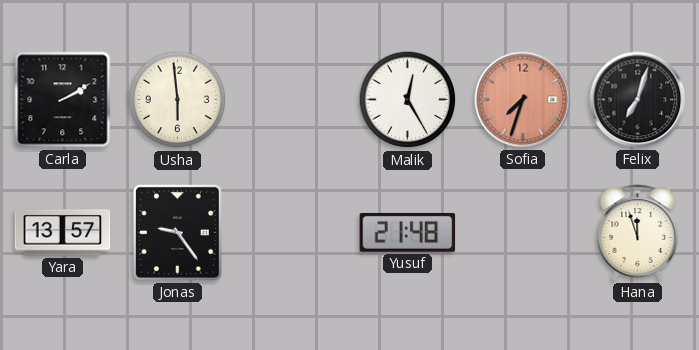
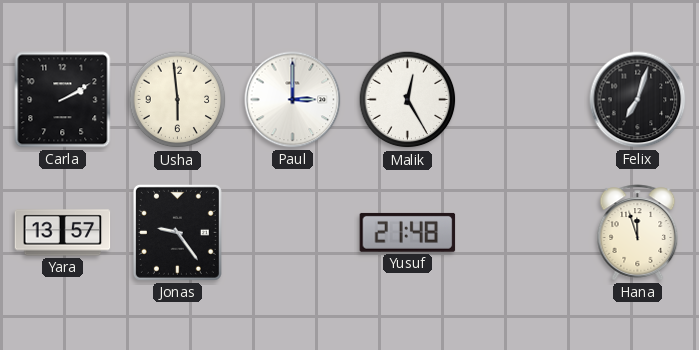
Paul: none -> 3:00 (293, 100)
Sofia: 7:33 -> none (523, 100)
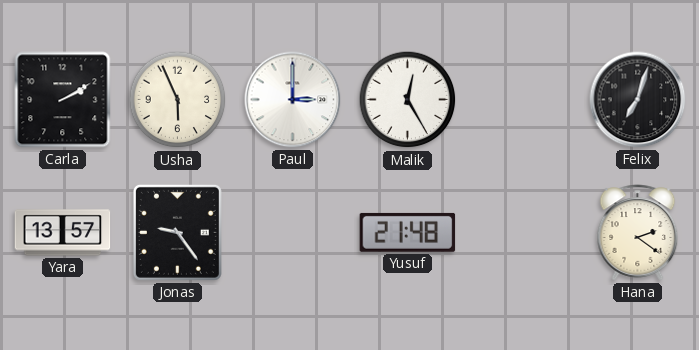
Usha: 5:59 -> 5:56 (178, 100)
Hana: 11:57 -> 2:21 (638, 233)
